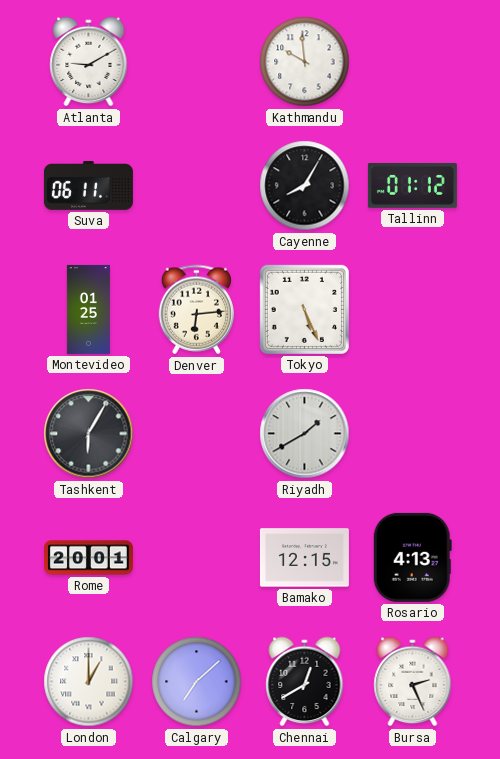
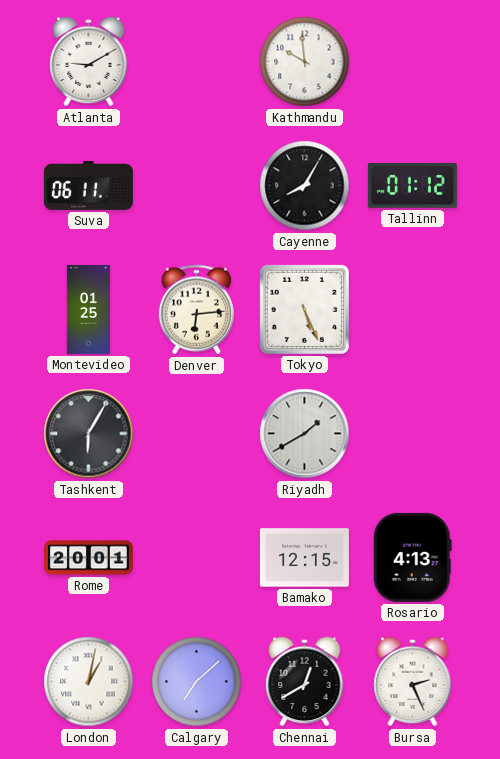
London: 1:00 -> 1:02 (89, 682)
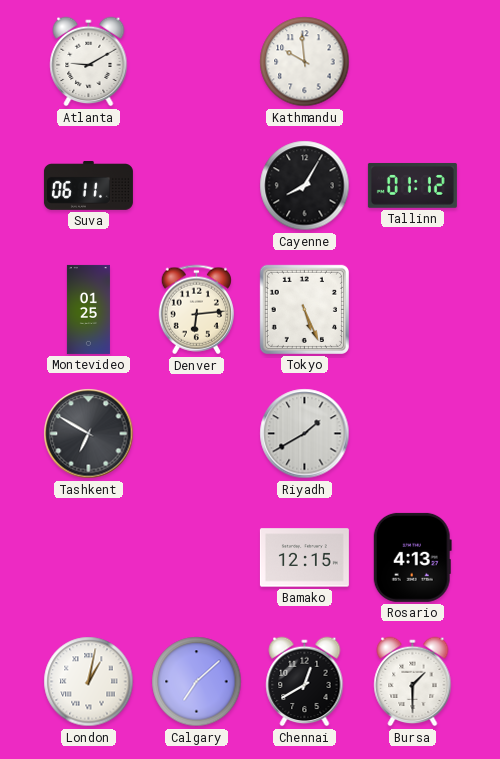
Tashkent: 6:05 -> 6:50 (89, 434)
Rome: 20:01 -> none (88, 558)
Bursa: 2:26 -> 1:30 (413, 682)
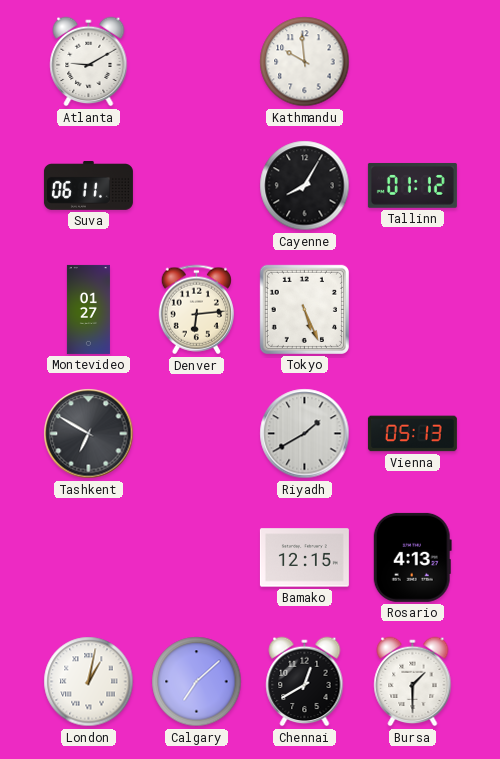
Montevideo: 01:25 -> 01:27 (88, 309)
Vienna: none -> 05:13 (412, 434)
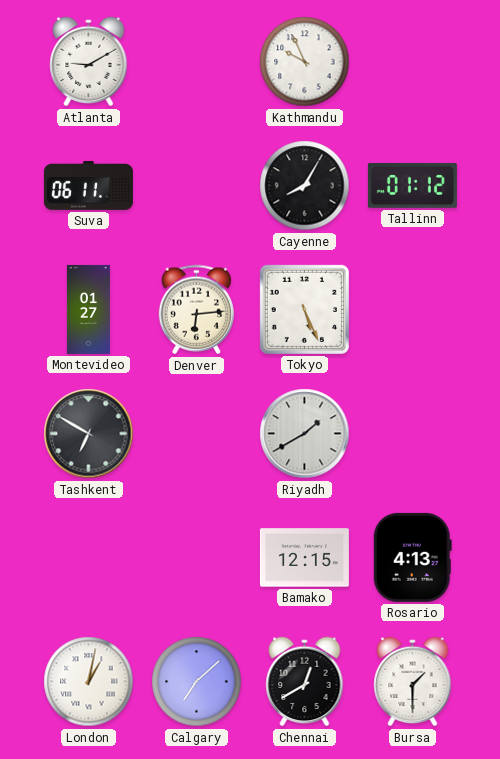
Kathmandu: 9:59 -> 9:56 (305, 62)
Vienna: 05:13 -> none (412, 434)
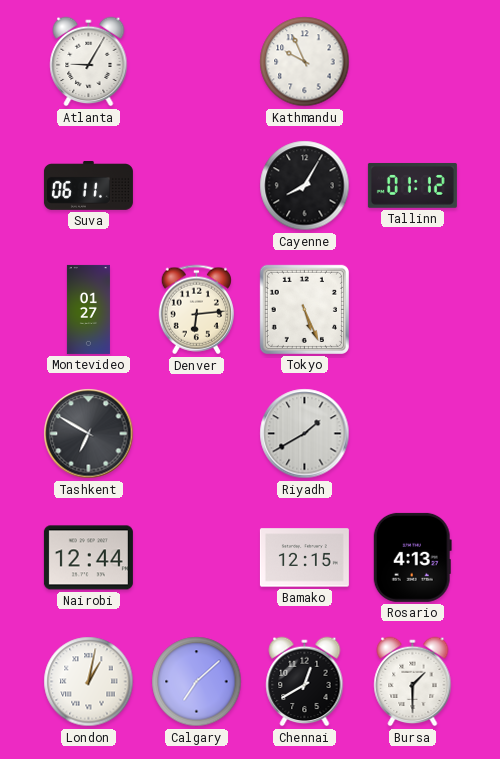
Atlanta: 9:10 -> 9:05 (89, 62)
Nairobi: none -> 12:44 (88, 558)
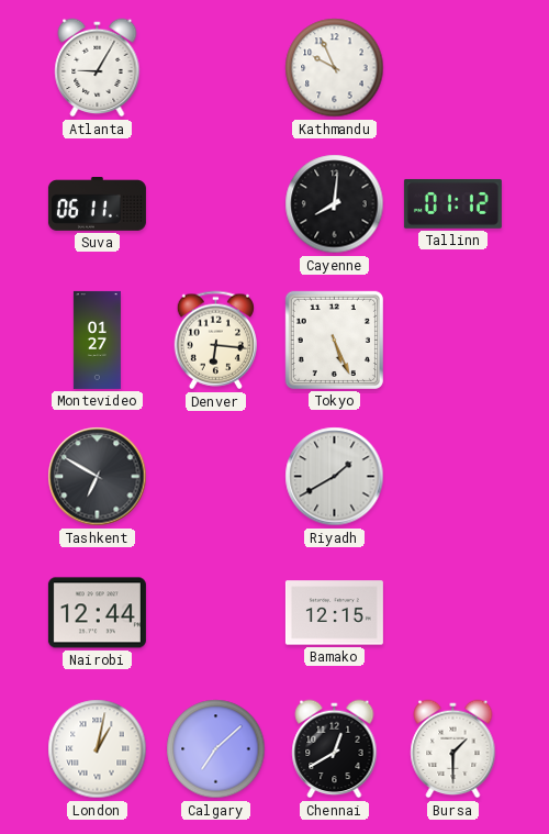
Cayenne: 8:05 -> 8:01 (335, 204)
Denver: 6:14 -> 6:16 (215, 341)
Rosario: 4:13 -> none (412, 557)
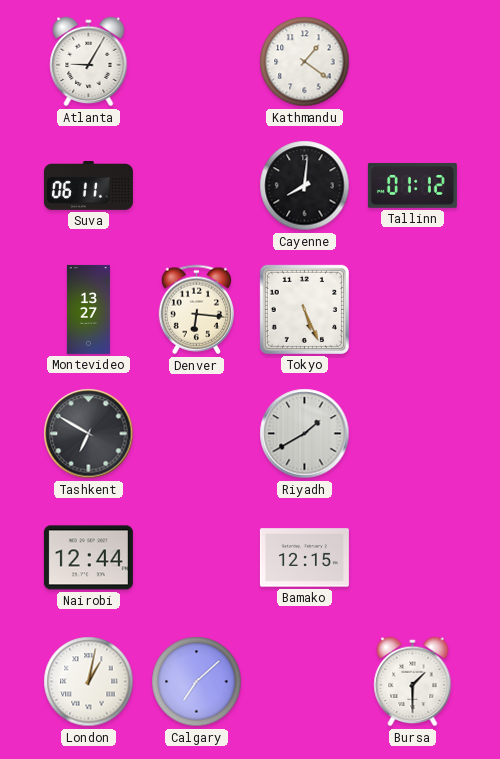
Kathmandu: 9:56 -> 1:21 (305, 62)
Montevideo: 01:27 -> 13:27 (88, 309)
Chennai: 12:40 -> none (335, 749)
